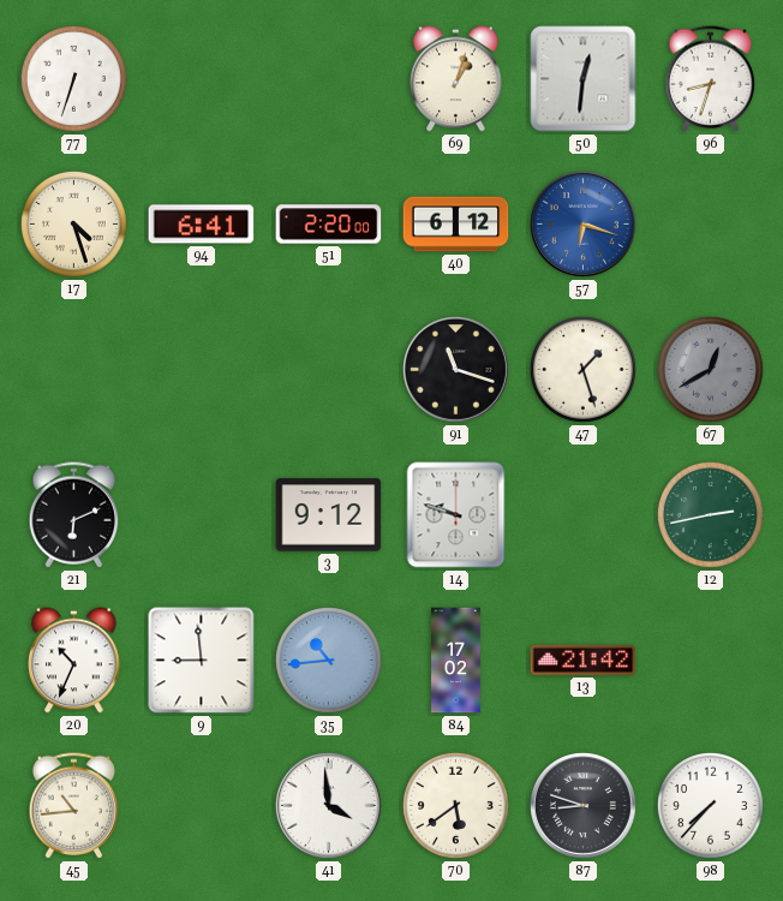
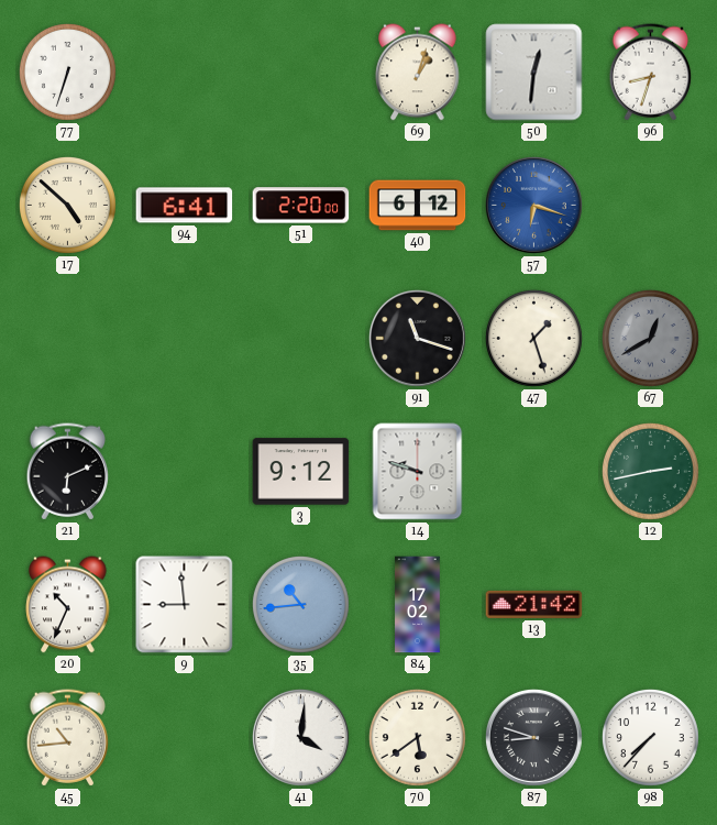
17: 4:27 -> 4:52 (67, 205)
41: 3:59 -> 4:01 (300, 737)
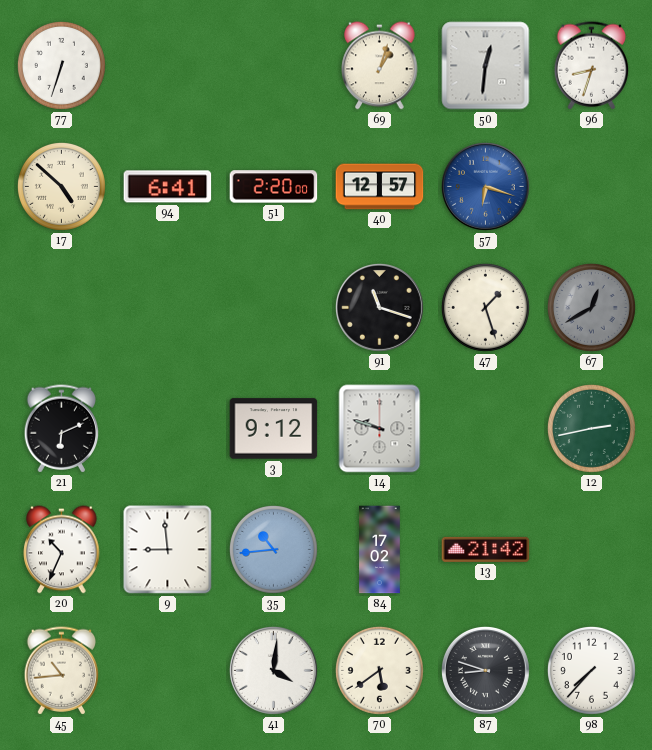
40: 6:12 -> 12:57 (380, 187)
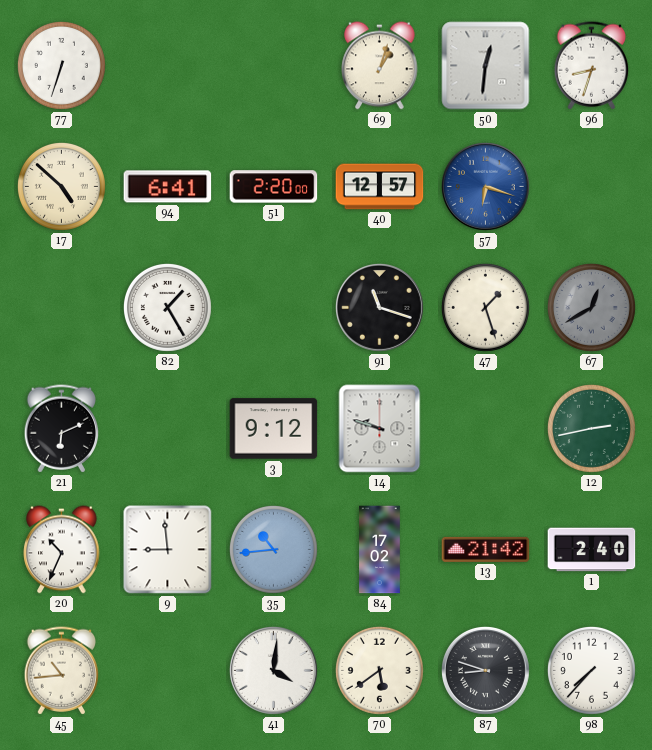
82: none -> 1:25 (167, 307)
1: none -> 2:40 (592, 550)
